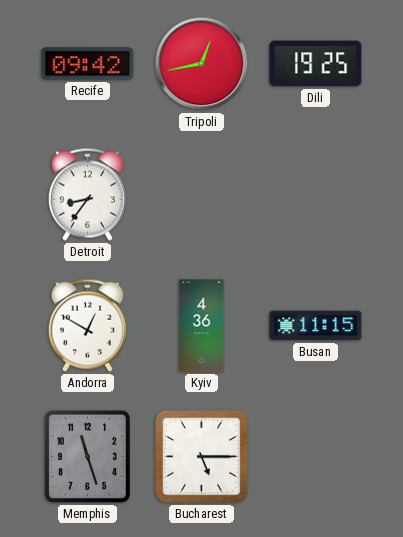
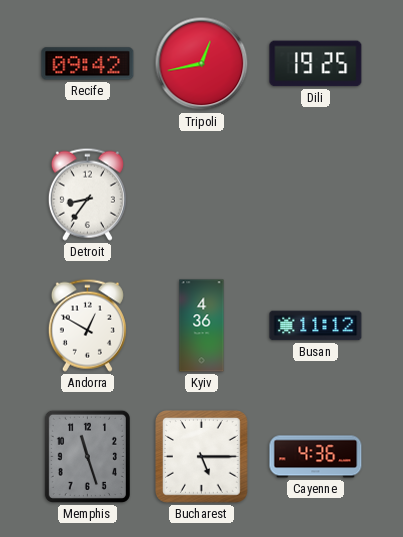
Busan: 11:15 -> 11:12 (316, 326)
Cayenne: none -> 4:36 (316, 457)
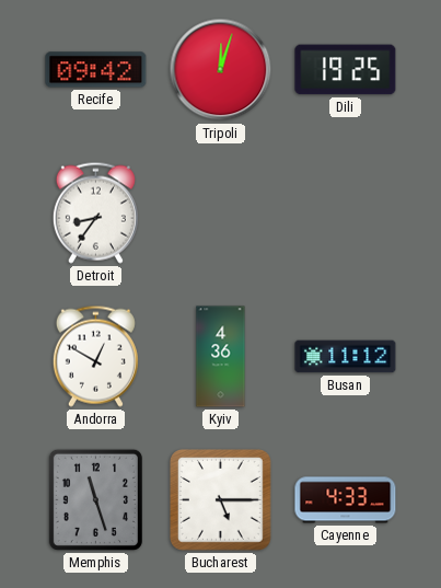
Tripoli: 12:43 -> 12:03 (221, 70)
Cayenne: 4:36 -> 4:33 (346, 500)
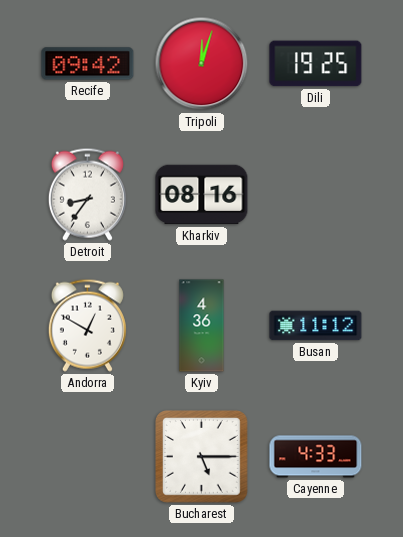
Kharkiv: none -> 08:16 (202, 195)
Memphis: 11:27 -> none (95, 499)
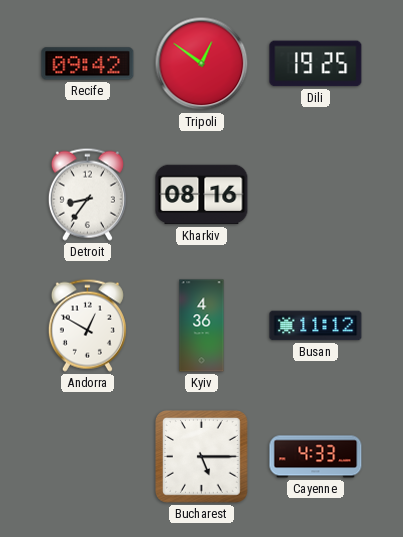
Tripoli: 12:03 -> 12:51 (202, 64)
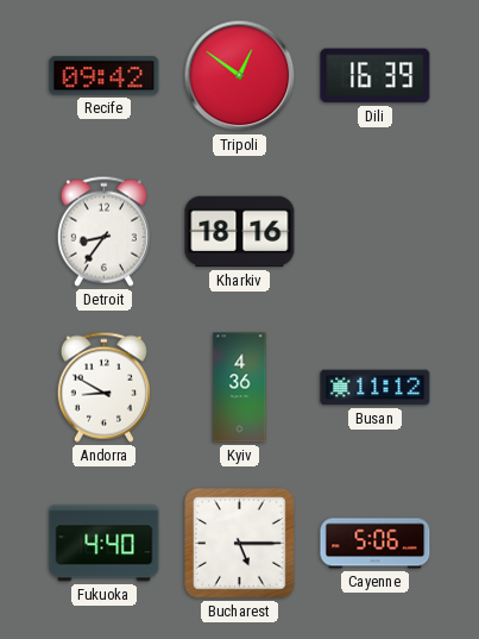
Dili: 19:25 -> 16:39 (376, 76)
Kharkiv: 08:16 -> 18:16 (240, 232)
Andorra: 12:50 -> 8:50 (103, 387)
Fukuoka: none -> 4:40 (105, 544)
Cayenne: 4:33 -> 5:06 (376, 544)
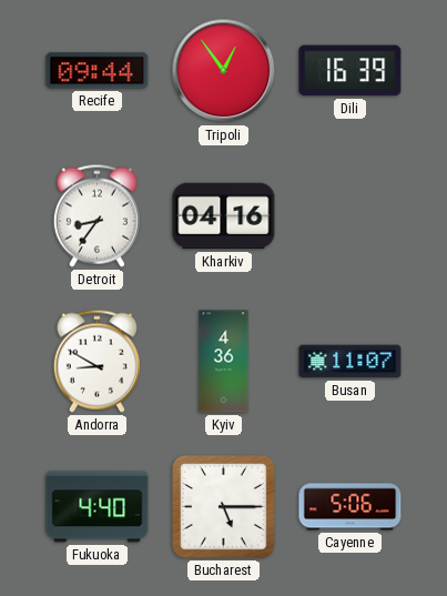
Recife: 09:42 -> 09:44 (98, 71)
Tripoli: 12:51 -> 12:54 (224, 71)
Kharkiv: 18:16 -> 04:16 (224, 216)
Busan: 11:12 -> 11:07 (351, 362)
